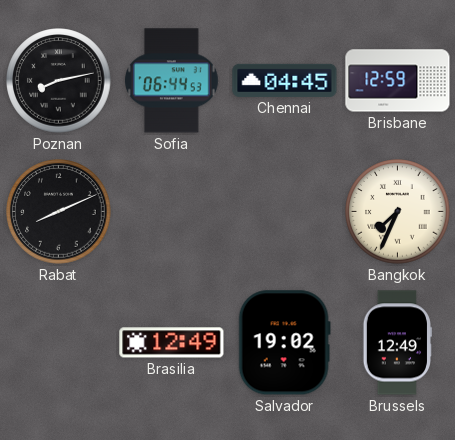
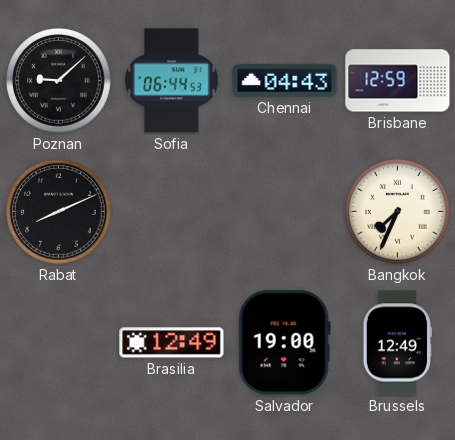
Poznan: 8:13 -> 9:08 (59, 81)
Chennai: 04:45 -> 04:43 (285, 80)
Salvador: 19:02 -> 19:00 (284, 343)
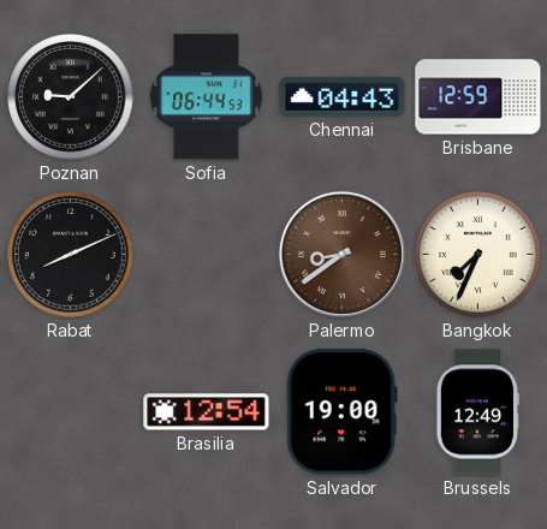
Palermo: none -> 8:39 (341, 254)
Brasilia: 12:49 -> 12:54 (207, 412)
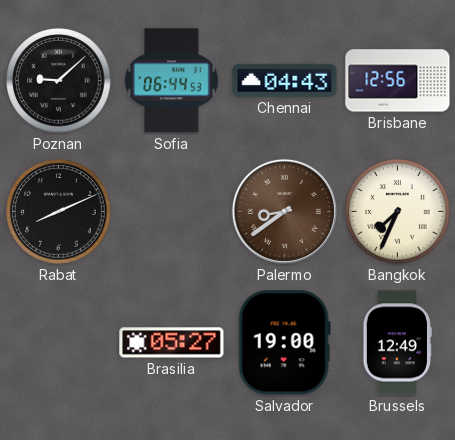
Brisbane: 12:59 -> 12:56 (398, 81)
Brasilia: 12:54 -> 05:27 (172, 343)
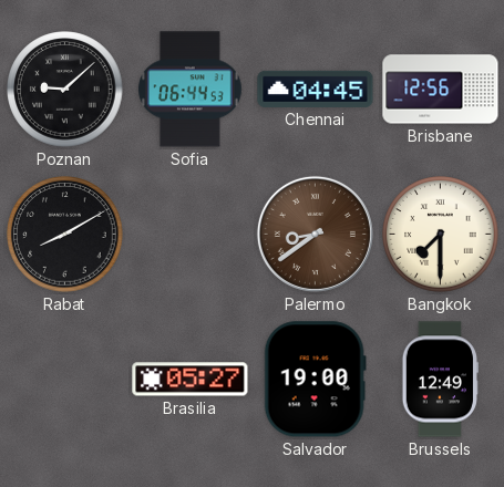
Chennai: 04:43 -> 04:45 (316, 89)
Rabat: 8:11 -> 8:10 (65, 235)
Bangkok: 7:34 -> 7:30 (441, 235)
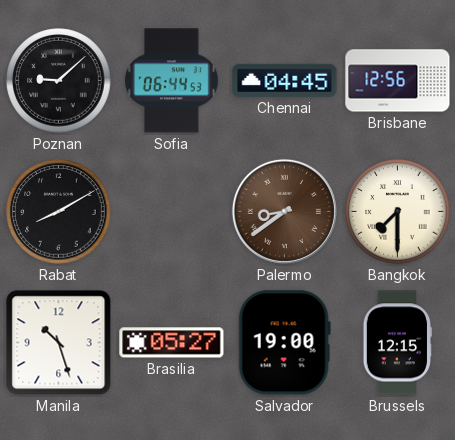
Manila: none -> 10:27 (59, 343)
Brussels: 12:49 -> 12:15 (397, 343)
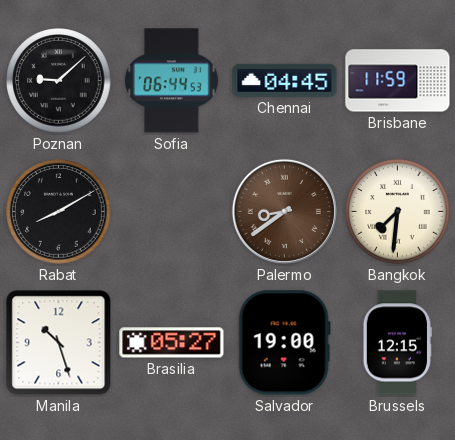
Brisbane: 12:56 -> 11:59 (398, 81)
Bangkok: 7:30 -> 7:31 (398, 212)
